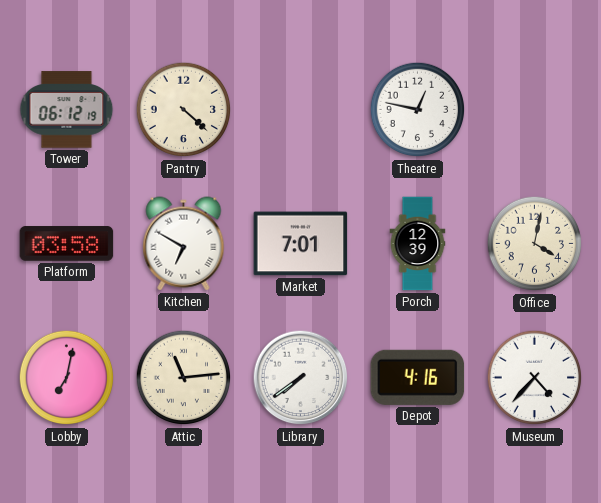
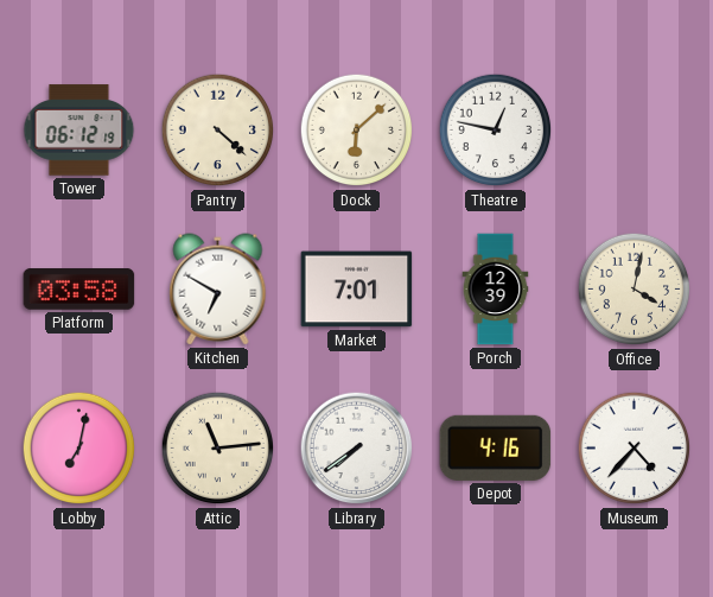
Dock: none -> 6:08 (357, 131)
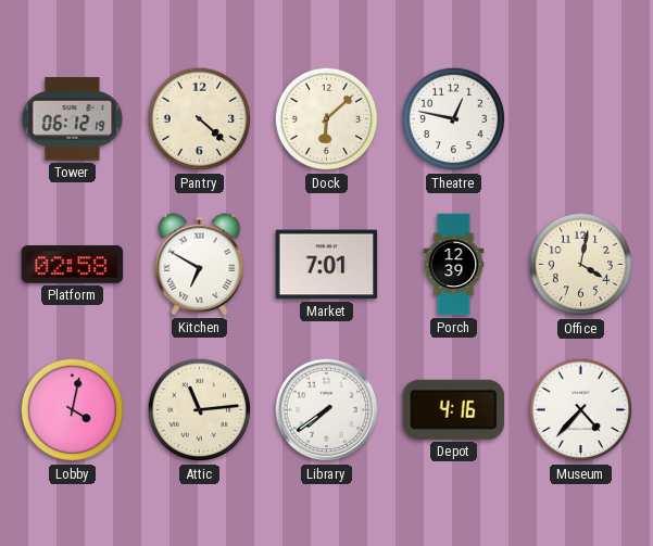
Platform: 03:58 -> 02:58 (73, 265)
Lobby: 7:02 -> 4:02 (73, 410)
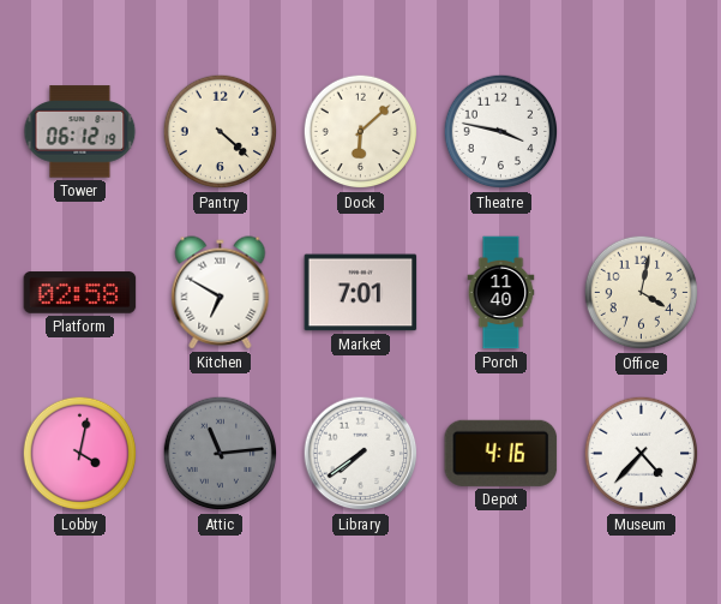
Theatre: 12:47 -> 3:47 (501, 132)
Porch: 12:39 -> 11:40 (501, 293)
Attic dial: cream -> grey (221, 454)
